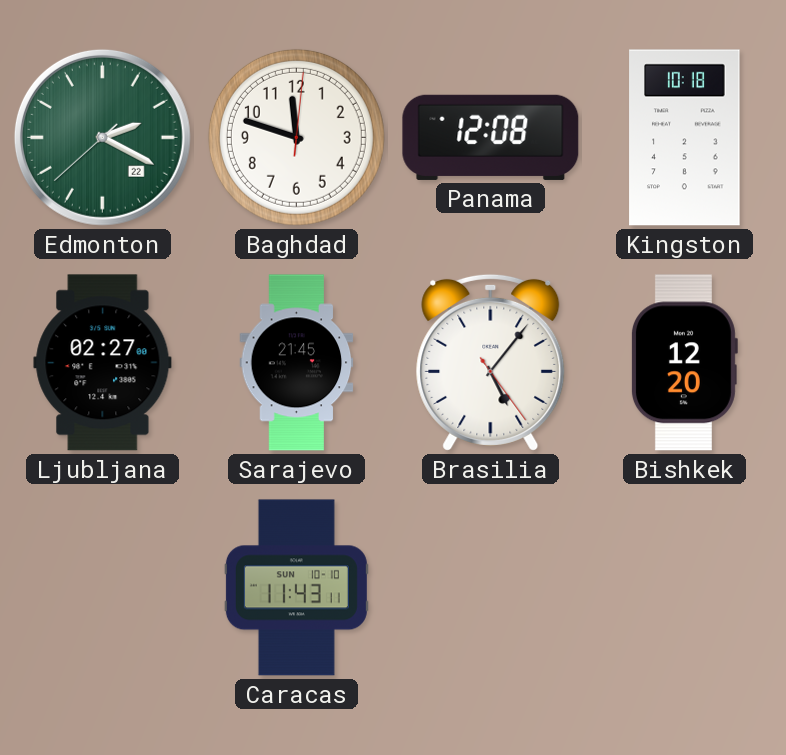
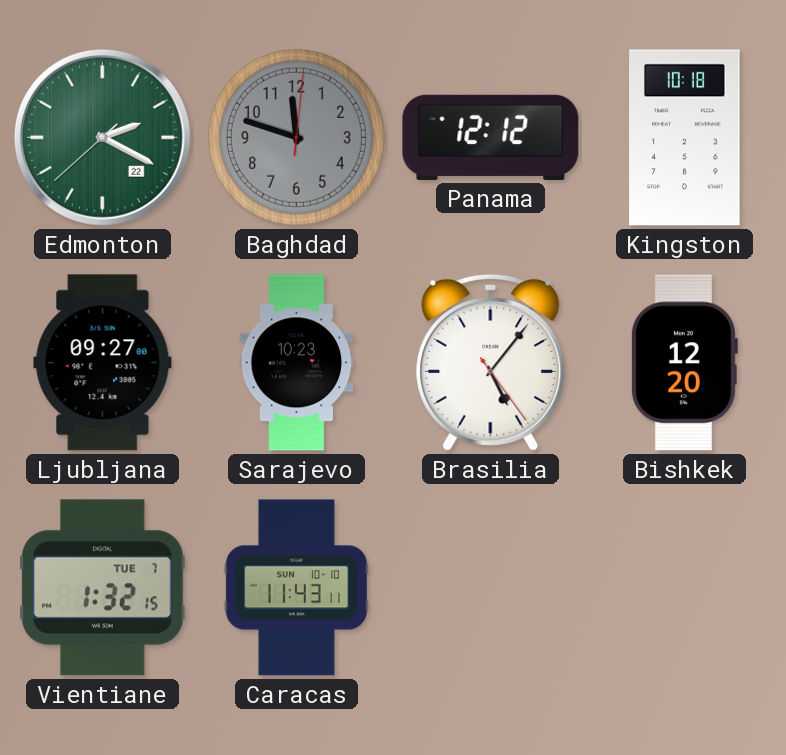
Baghdad dial: white -> grey (296, 137)
Panama: 12:08 -> 12:12 (491, 137)
Ljubljana: 02:27 -> 09:27 (103, 363)
Sarajevo: 21:45 -> 10:23 (297, 363)
Vientiane: none -> 1:32 (103, 588)
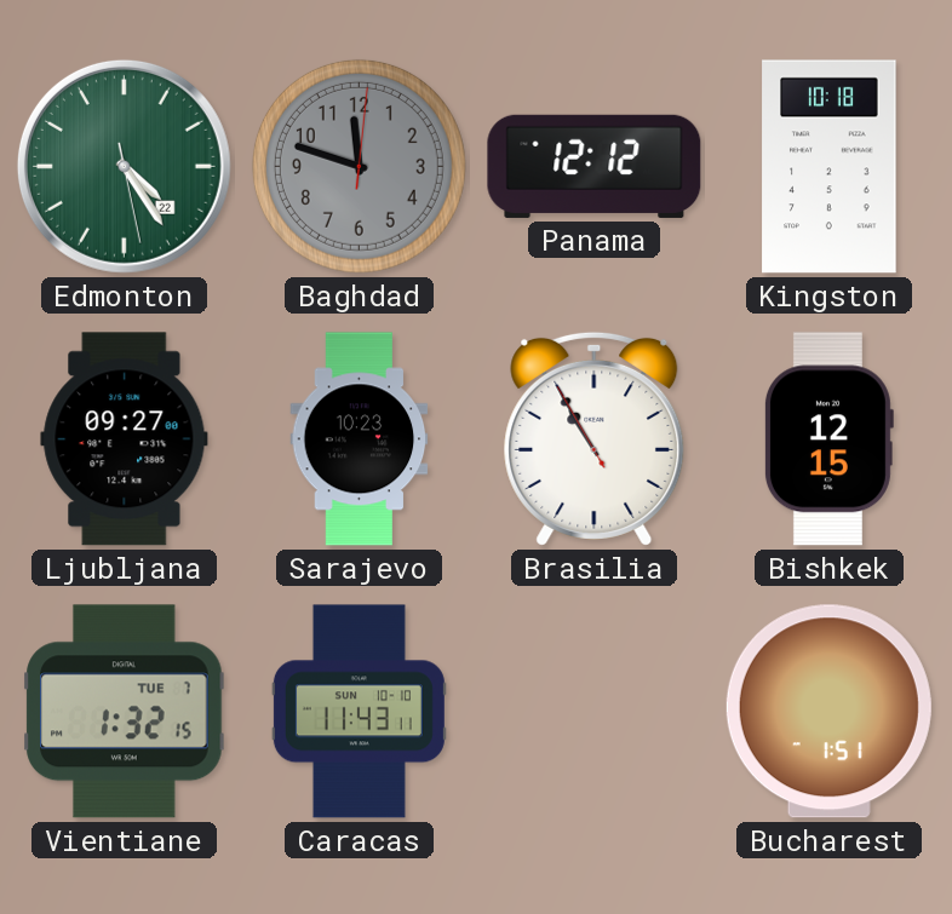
Edmonton: 2:19 -> 4:24 (124, 166)
Brasilia: 5:06 -> 10:54 (595, 438)
Bishkek: 12:20 -> 12:15 (828, 439)
Bucharest: none -> 1:51 (828, 712)
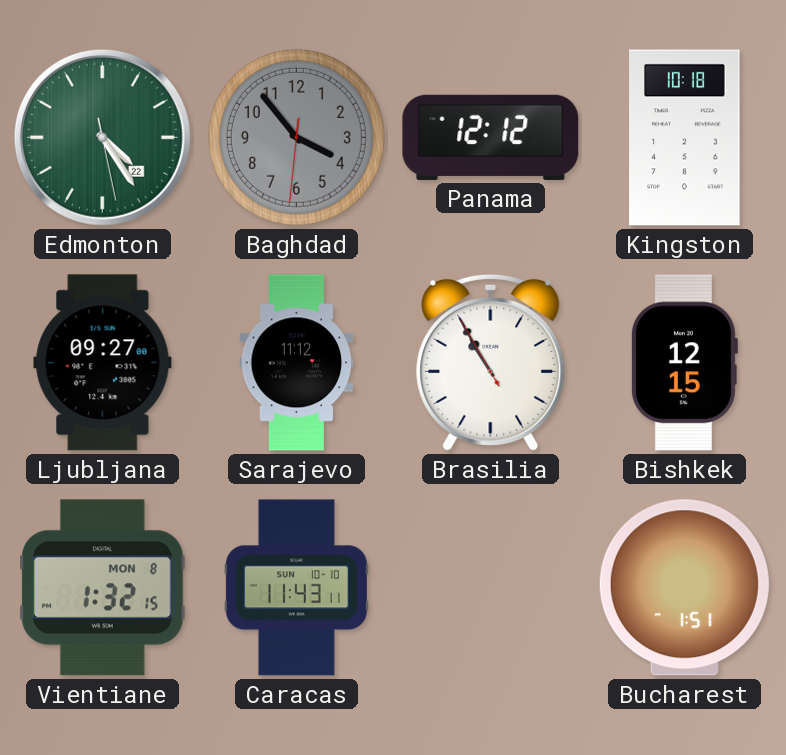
Baghdad: 11:48 -> 3:53 (296, 137)
Sarajevo: 10:23 -> 11:12 (297, 363)
Vientiane date: TUE 7 -> MON 8 (103, 588)
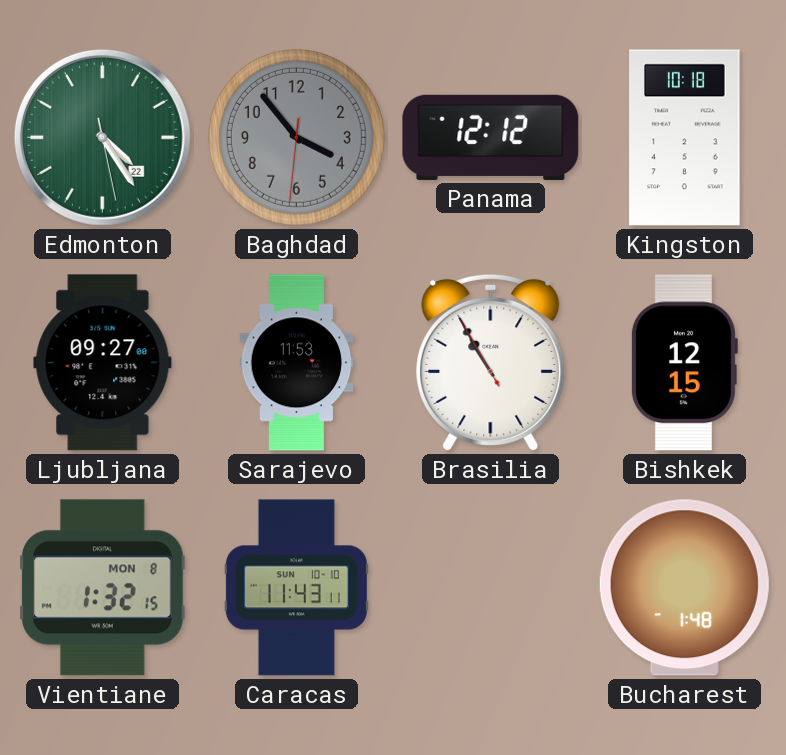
Sarajevo: 11:12 -> 11:53 (297, 363)
Bucharest: 1:51 -> 1:48 (684, 588)
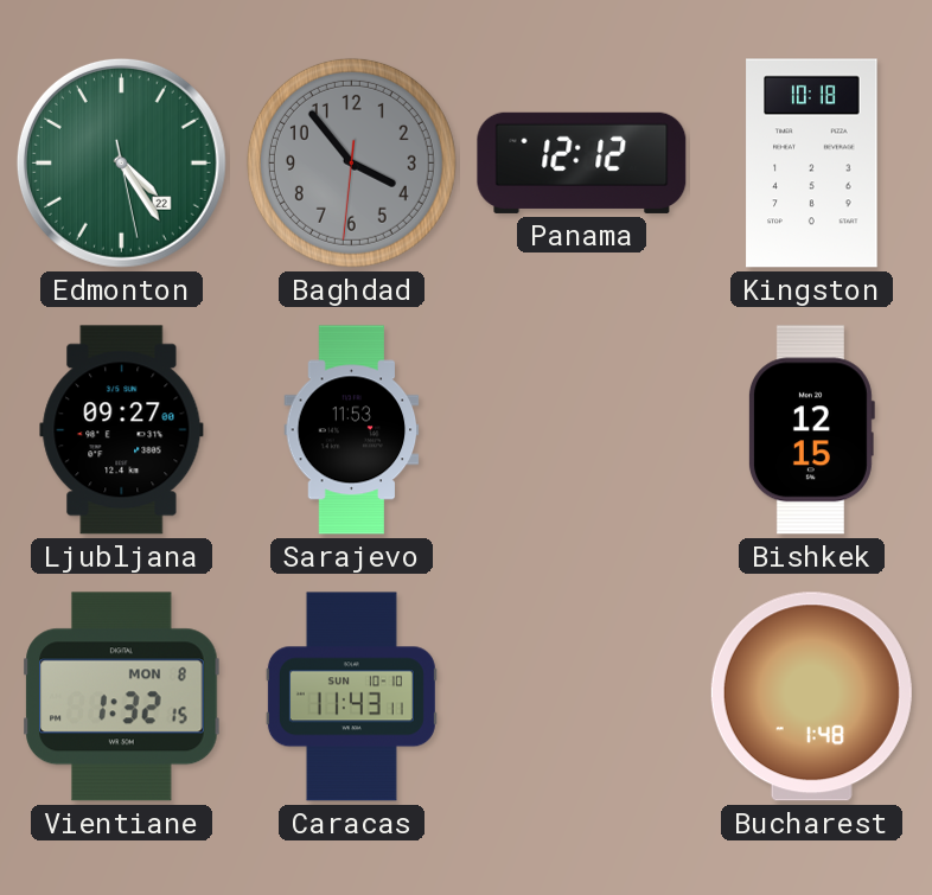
Brasilia: 10:54 -> none (491, 362)
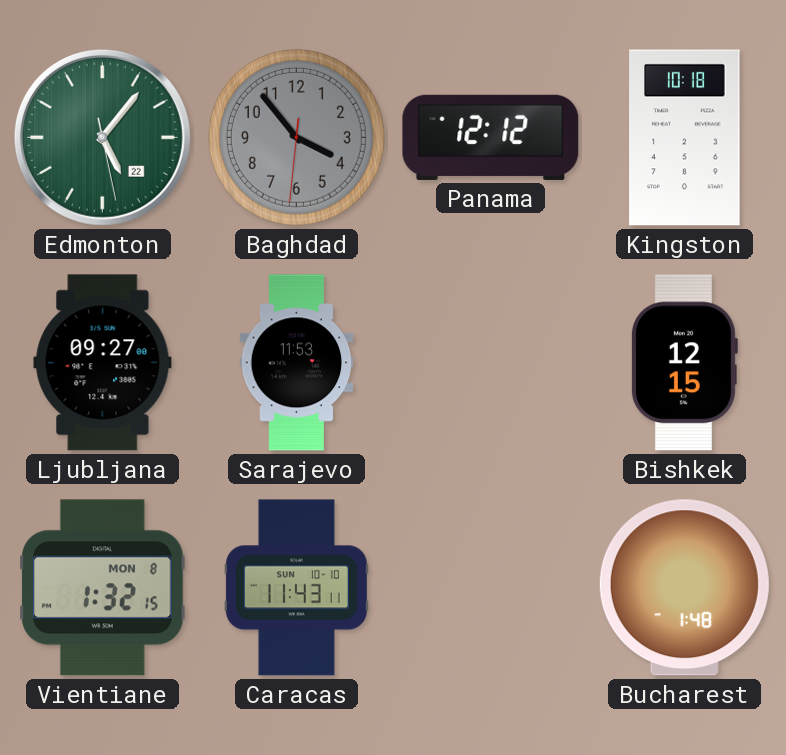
Edmonton: 4:24 -> 5:06 (102, 137)
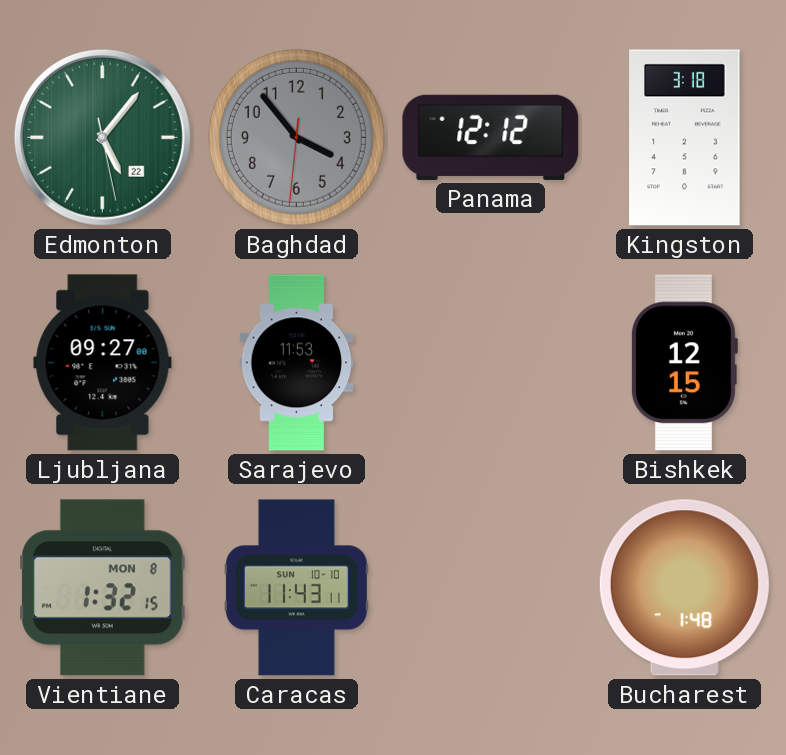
Kingston: 10:18 -> 3:18 (685, 138)
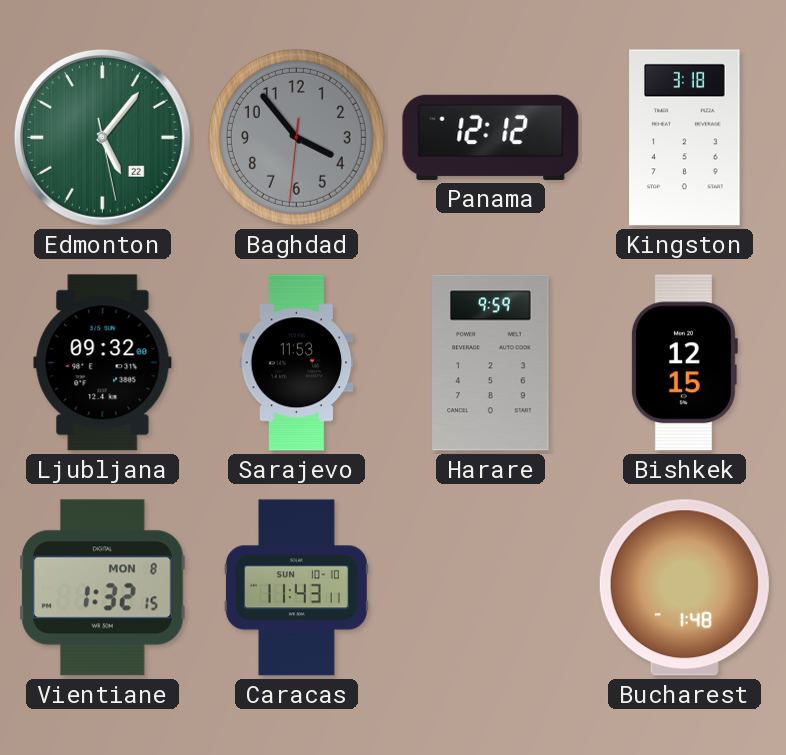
Ljubljana: 09:27 -> 09:32 (103, 363)
Harare: none -> 9:59 (491, 363)
